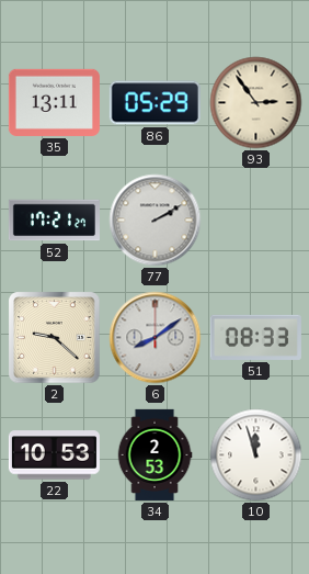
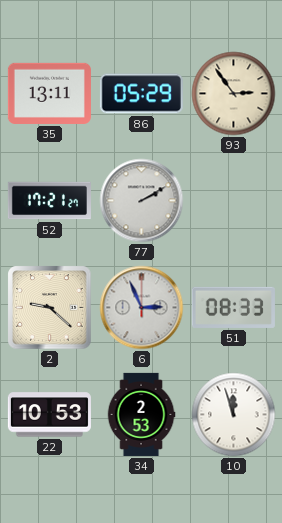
6: 8:09 -> 2:56 (142, 308)
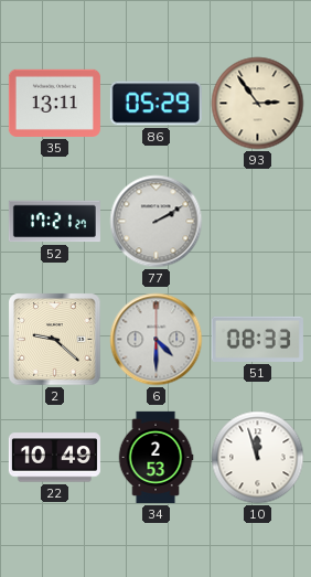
6: 2:56 -> 4:30 (157, 340)
22: 10:53 -> 10:49 (54, 458)
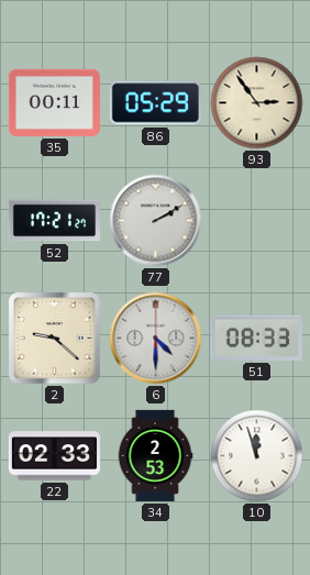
35: 13:11 -> 00:11 (54, 102)
22: 10:49 -> 02:33 (54, 456)
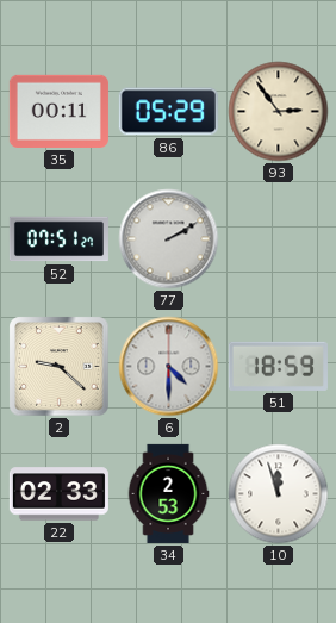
52: 17:21 -> 07:51 (58, 239)
51: 08:33 -> 18:59 (278, 366)
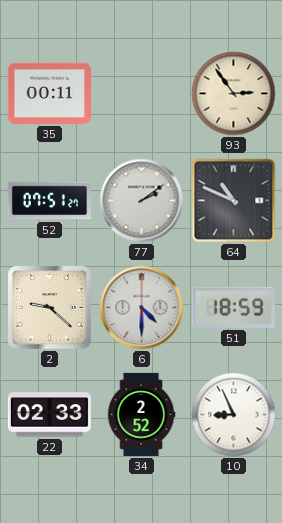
86: 05:29 -> none (168, 112)
77: 2:10 -> 2:09 (142, 201)
64: none -> 10:49 (234, 201)
34: 2:53 -> 2:52 (141, 414)
10: 11:57 -> 8:56 (234, 415)
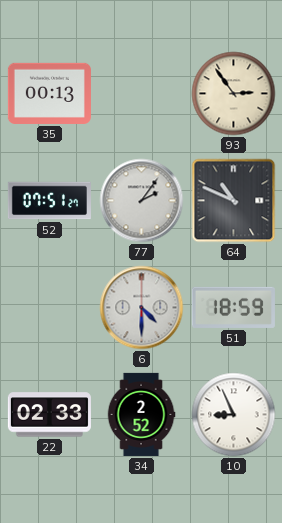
35: 00:11 -> 00:13 (49, 93)
77: 2:09 -> 2:06 (142, 201)
2: 9:22 -> none (50, 308)
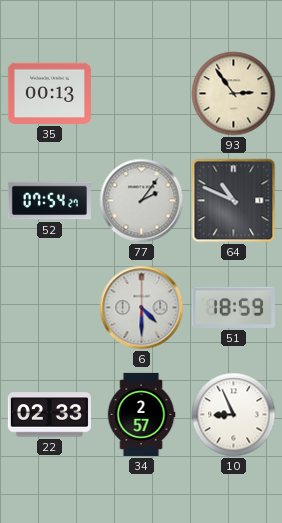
52: 07:51 -> 07:54 (49, 201)
34: 2:52 -> 2:57 (141, 414)
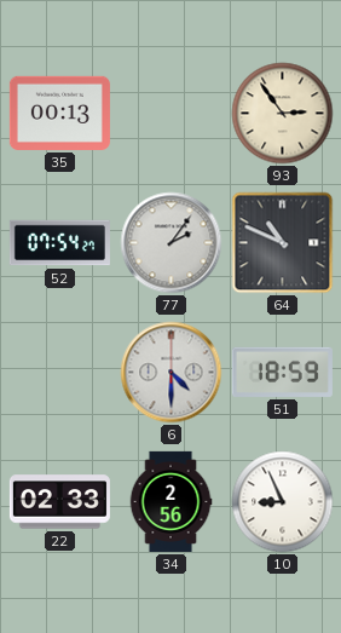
34: 2:57 -> 2:56 (170, 501)
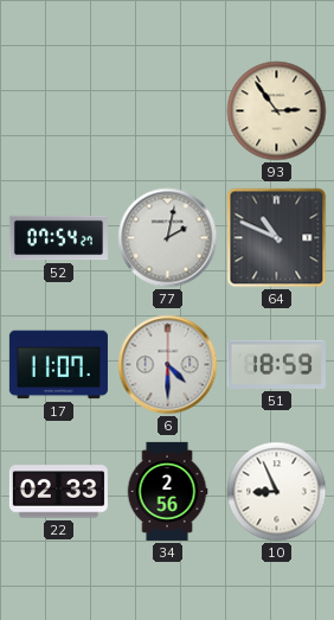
35: 00:13 -> none (59, 113)
77: 2:06 -> 2:02 (168, 238)
17: none -> 11:07 (58, 365)
